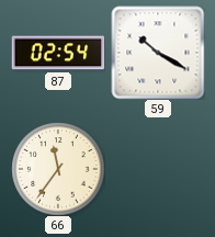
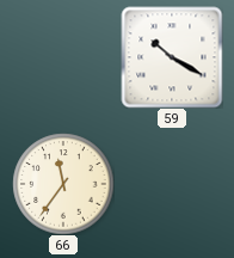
87: 02:54 -> none (58, 53)
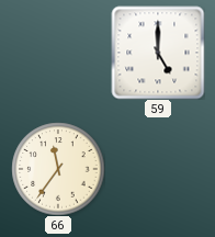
59: 10:20 -> 5:00 (158, 53)
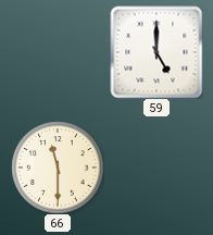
66: 11:36 -> 11:30 (58, 168)
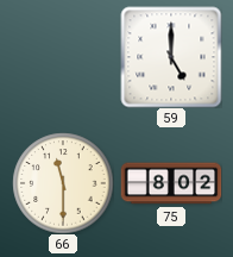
75: none -> 8:02 (171, 183)
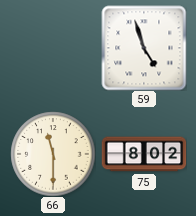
59: 5:00 -> 4:57 (144, 48)
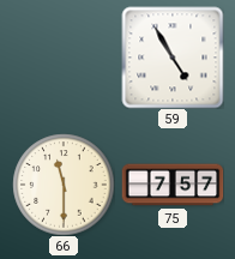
59: 4:57 -> 4:55 (173, 58)
75: 8:02 -> 7:57 (173, 185)
